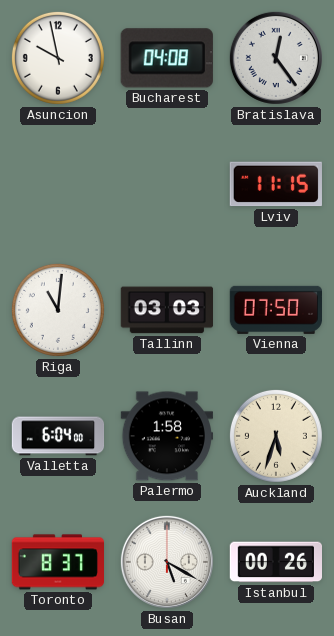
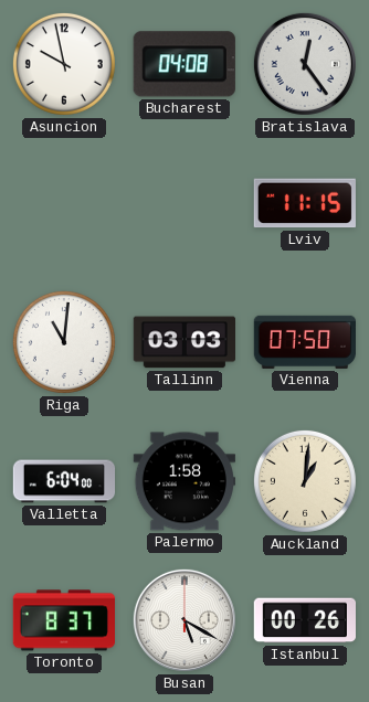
Auckland: 5:33 -> 1:01 (305, 481)
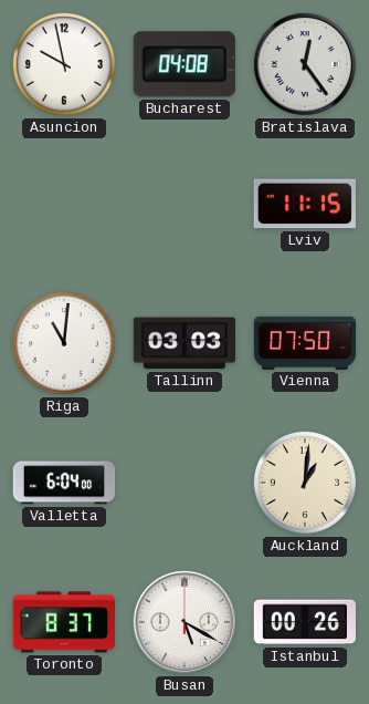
Palermo: 1:58 -> none (183, 481)
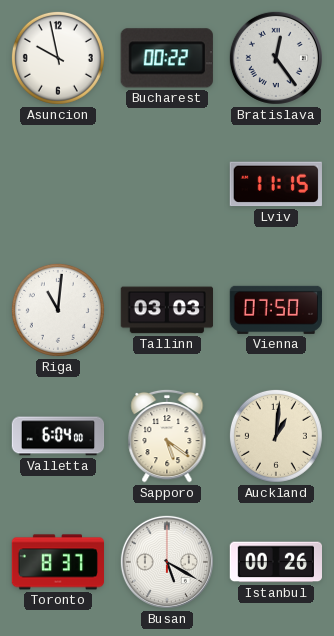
Bucharest: 04:08 -> 00:22 (167, 58)
Sapporo: none -> 5:21 (167, 436)
